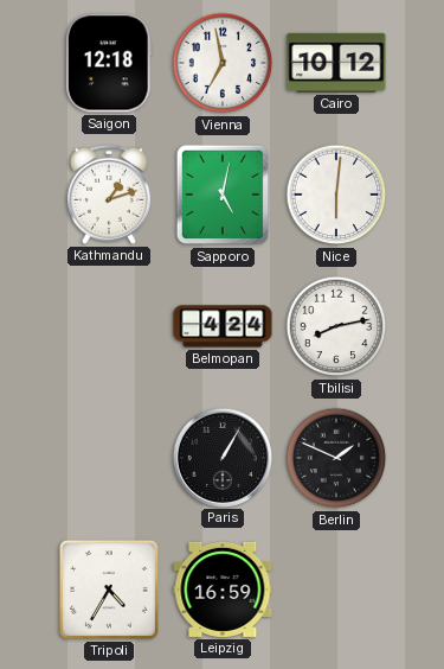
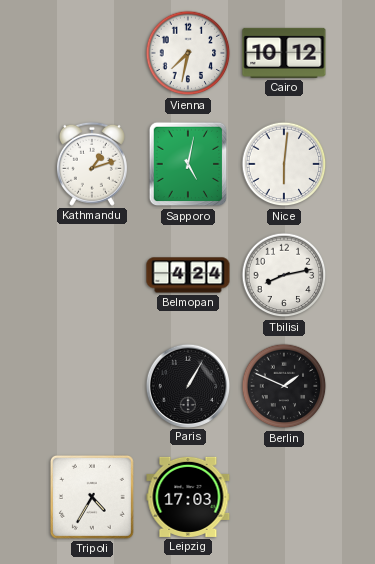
Saigon: 12:18 -> none (109, 63)
Vienna: 6:58 -> 7:32 (188, 53)
Leipzig: 16:59 -> 17:03 (188, 497)
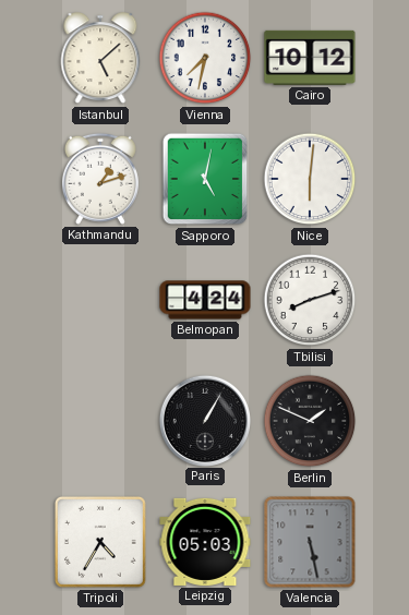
Istanbul: none -> 5:08 (100, 59)
Tbilisi: 8:13 -> 8:12 (310, 300)
Leipzig: 17:03 -> 05:03 (205, 542)
Valencia: none -> 5:28 (310, 542)
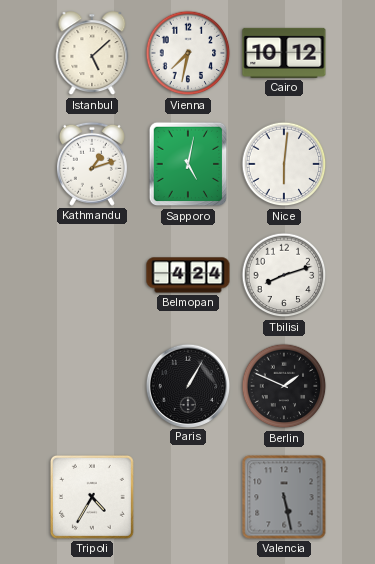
Leipzig: 05:03 -> none (205, 542)
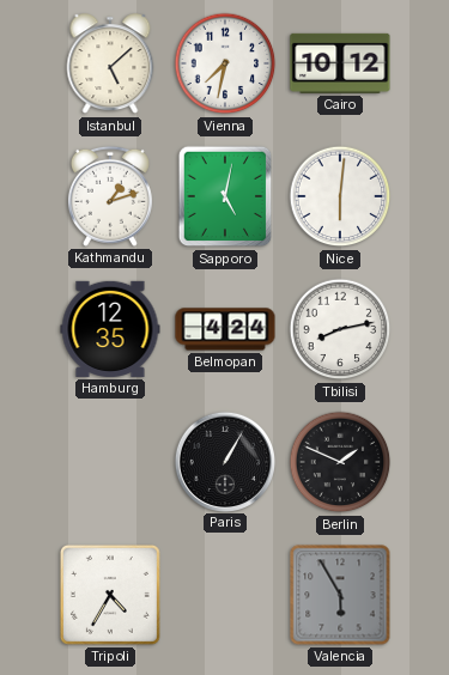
Hamburg: none -> 12:35 (110, 329)
Tbilisi: 8:12 -> 8:13 (340, 329)
Valencia: 5:28 -> 5:55 (340, 595)
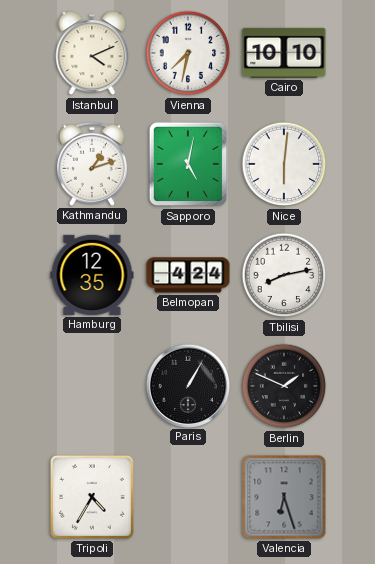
Istanbul: 5:08 -> 4:11 (92, 54)
Cairo: 10:12 -> 10:10 (284, 53)
Valencia: 5:55 -> 6:27 (284, 497)
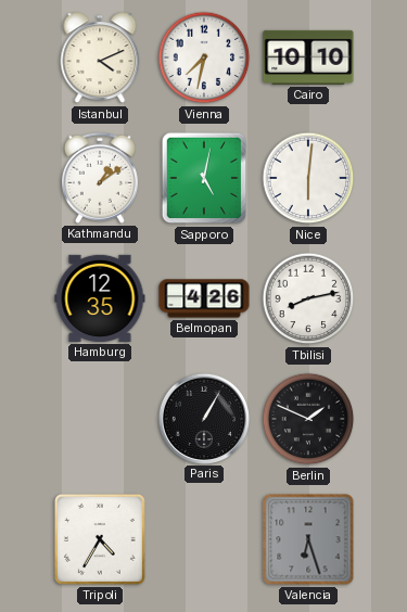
Kathmandu: 1:12 -> 1:09 (100, 178)
Belmopan: 4:24 -> 4:26 (204, 298)
